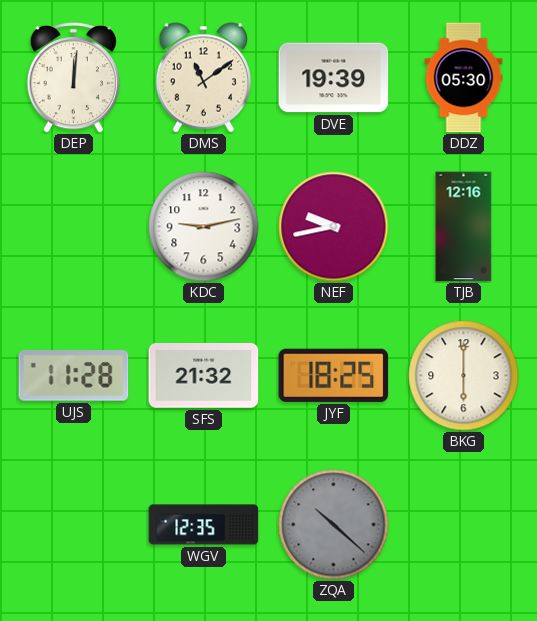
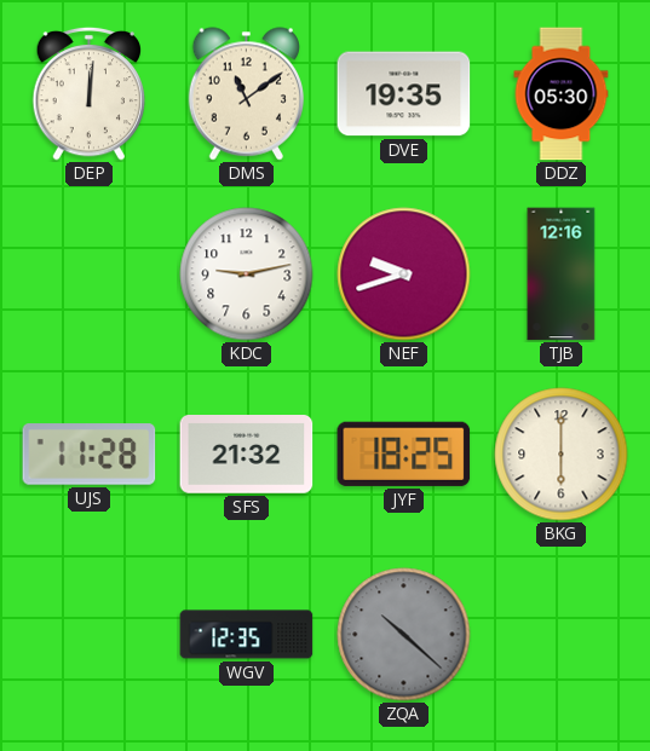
DVE: 19:39 -> 19:35 (404, 94)
NEF: 9:43 -> 9:42 (404, 275)
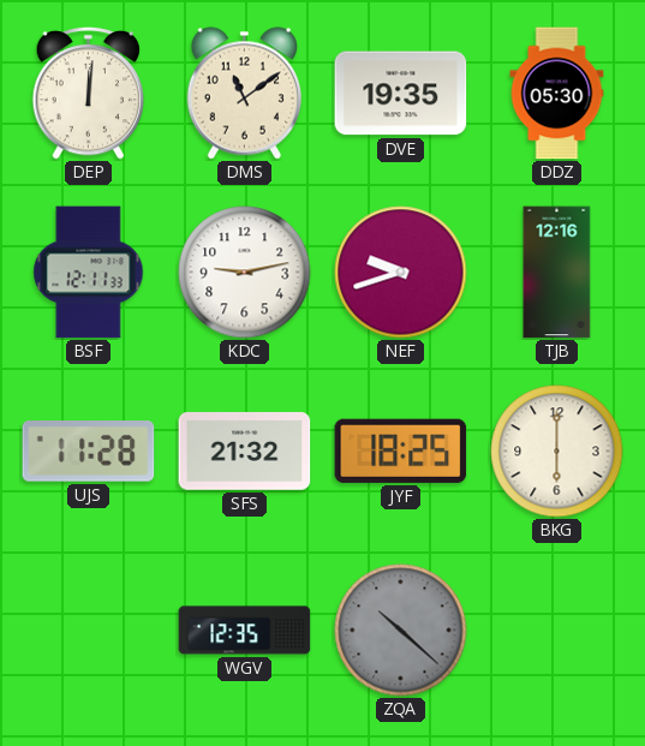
BSF: none -> 12:11 (89, 273)
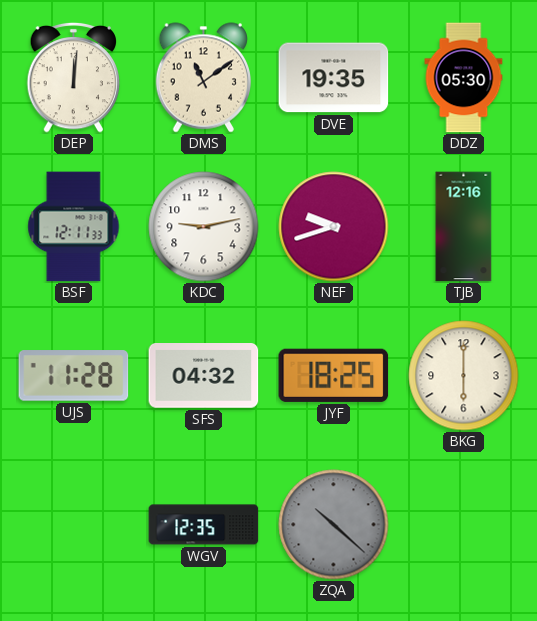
SFS: 21:32 -> 04:32 (204, 376)
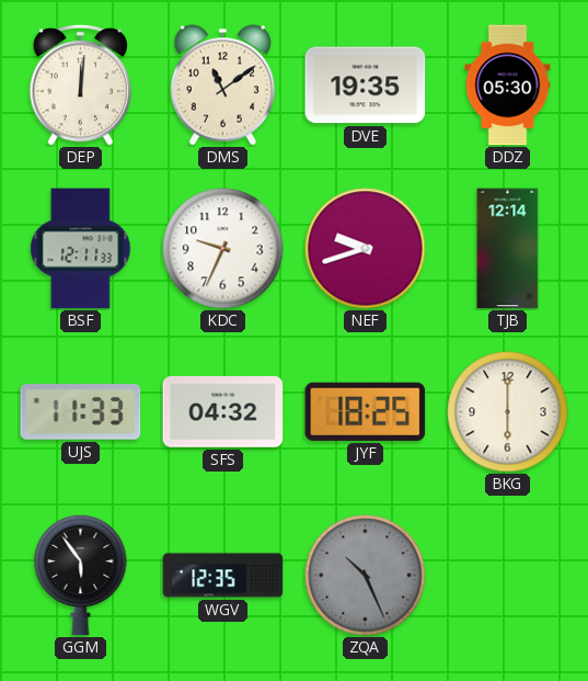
KDC: 9:13 -> 9:34 (223, 249)
TJB: 12:16 -> 12:14 (508, 249)
UJS: 11:28 -> 11:33 (81, 412)
GGM: none -> 5:54 (81, 575)
ZQA: 10:22 -> 10:26 (366, 576)
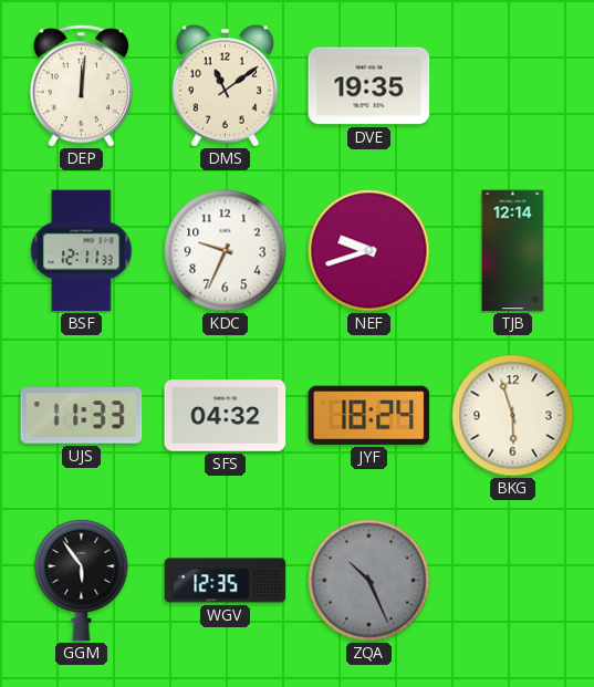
DDZ: 05:30 -> none (508, 86)
JYF: 18:25 -> 18:24 (369, 415)
BKG: 6:00 -> 5:57 (513, 416)
